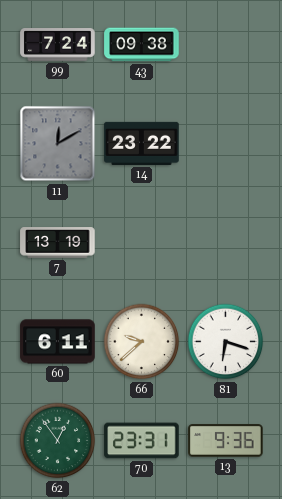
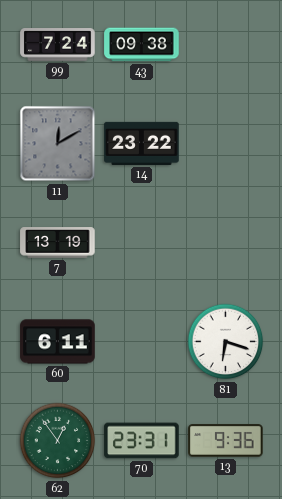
66: 9:38 -> none (142, 342)
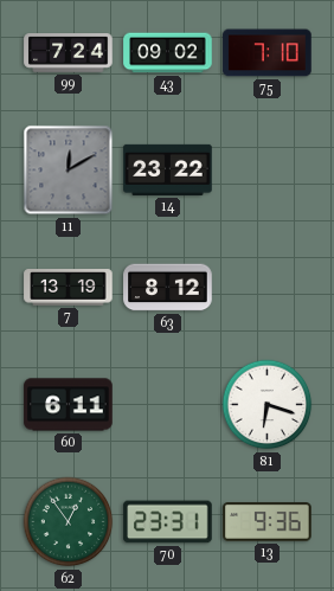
43: 09:38 -> 09:02 (168, 53)
75: none -> 7:10 (268, 53)
63: none -> 8:12 (168, 288)
